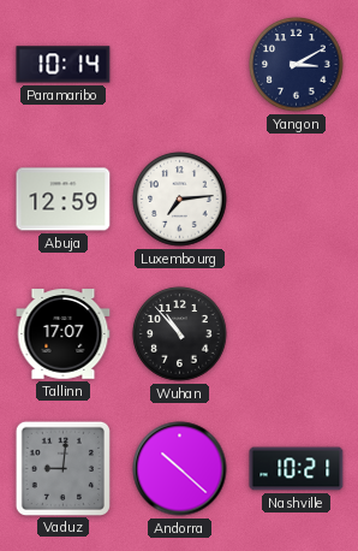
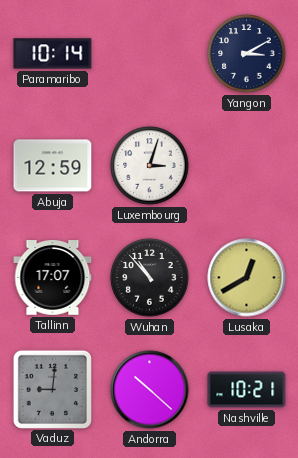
Luxembourg: 7:14 -> 3:03 (150, 166)
Lusaka: none -> 12:40 (247, 278)
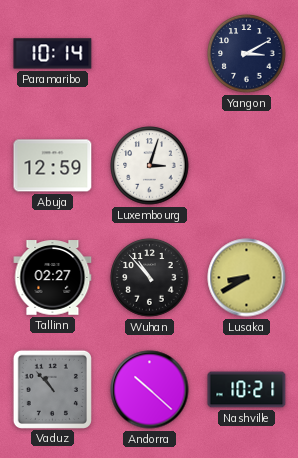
Tallinn: 17:07 -> 02:27 (53, 278)
Lusaka: 12:40 -> 8:40 (247, 278)
Vaduz: 9:01 -> 10:53 (52, 389)
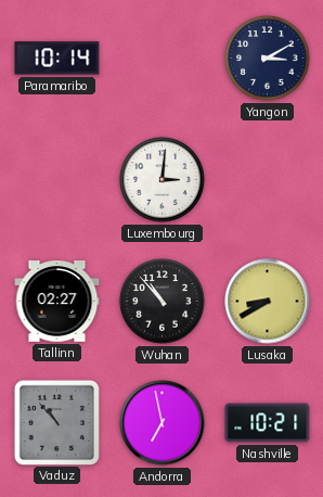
Abuja: 12:59 -> none (53, 166)
Luxembourg: 3:03 -> 3:01 (163, 180)
Andorra: 10:22 -> 6:58 (163, 423)
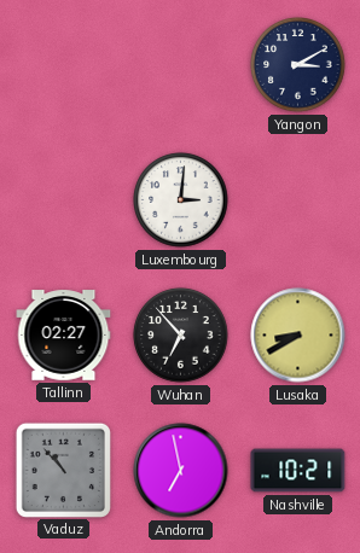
Paramaribo: 10:14 -> none (57, 59)
Wuhan: 10:53 -> 6:53 (181, 336)
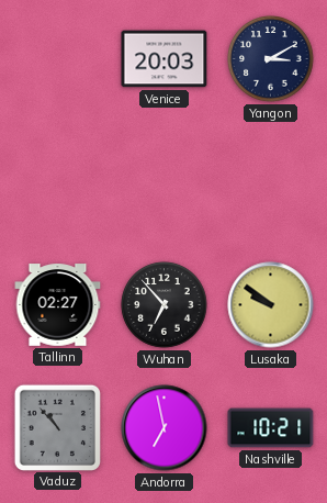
Venice: none -> 20:03 (165, 59)
Luxembourg: 3:01 -> none (181, 200)
Lusaka: 8:40 -> 9:51 (271, 305)
